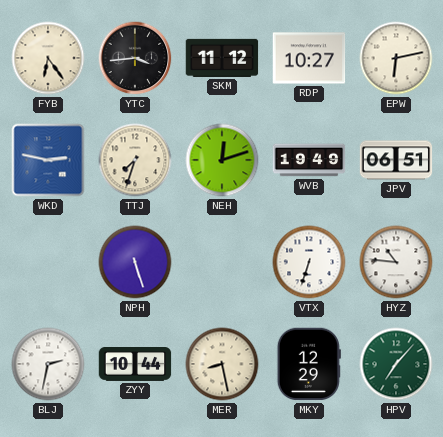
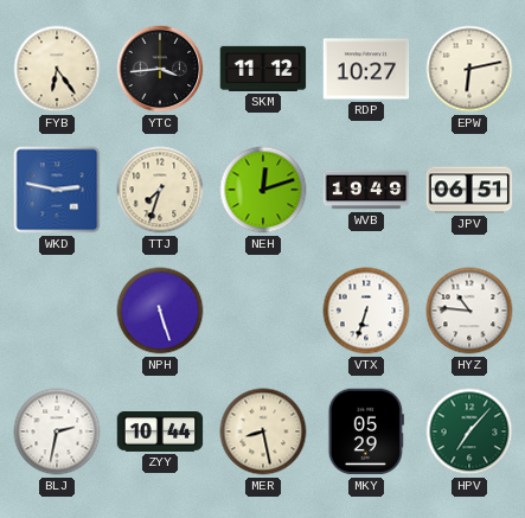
MKY: 12:29 -> 05:29 (366, 431)
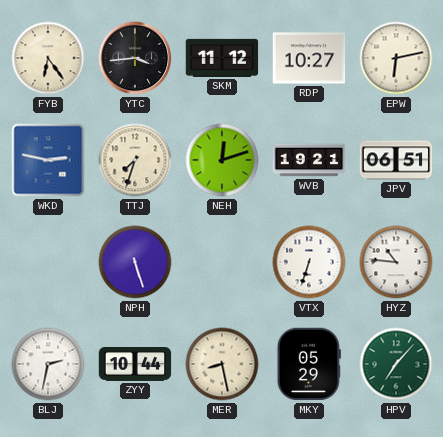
WVB: 19:49 -> 19:21 (309, 160)
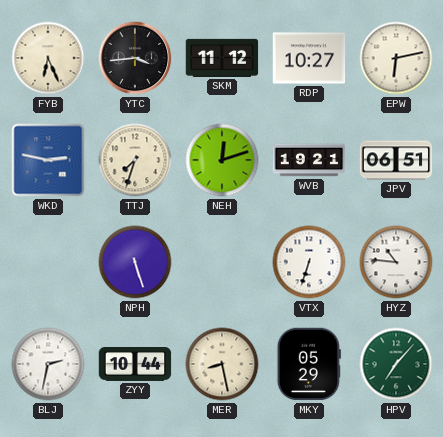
FYB: 6:24 -> 6:26 (48, 58)
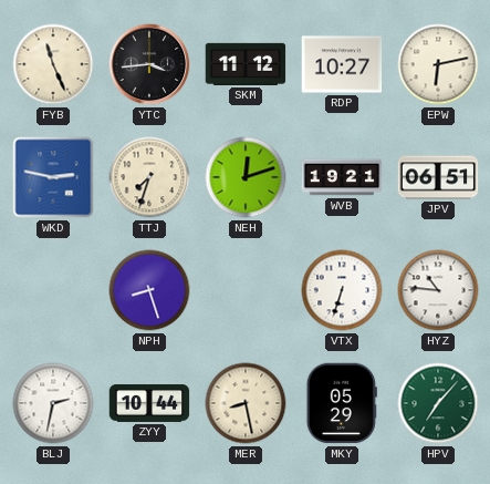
FYB: 6:26 -> 11:26 (53, 64)
NPH: 5:27 -> 8:27 (149, 290)
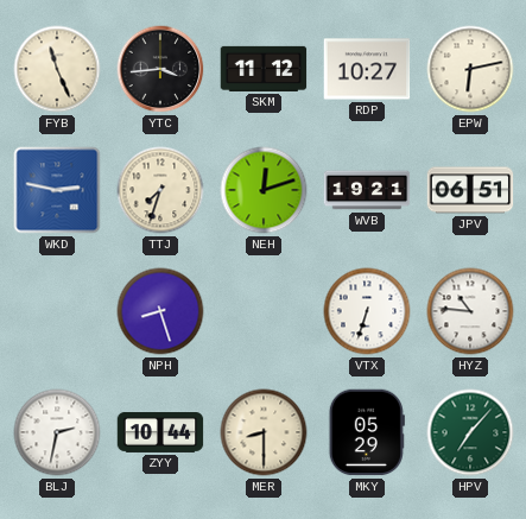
MER: 8:28 -> 8:30 (264, 432)
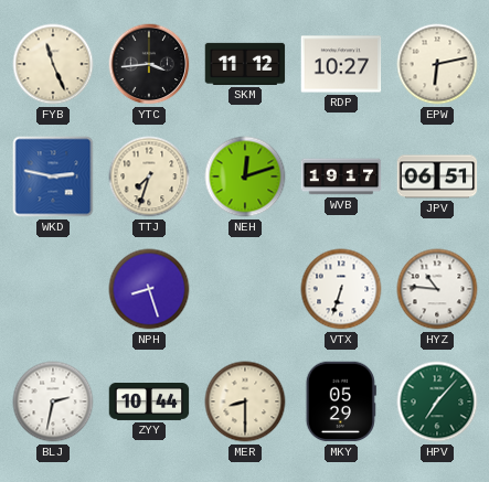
WVB: 19:21 -> 19:17 (341, 176)
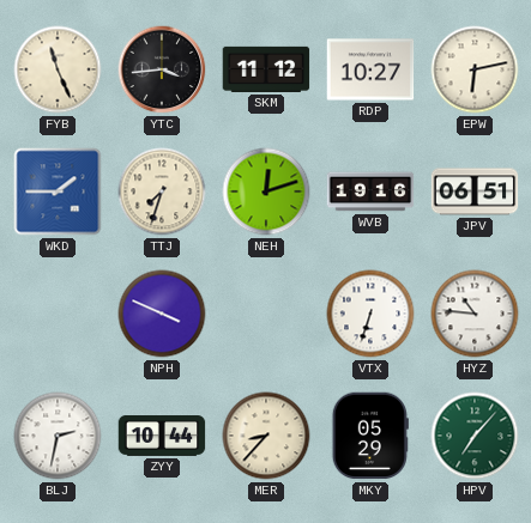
WKD: 2:47 -> 1:45 (58, 191)
WVB: 19:17 -> 19:16 (370, 191)
NPH: 8:27 -> 3:49 (162, 314)
MER: 8:30 -> 8:37 (266, 436)
